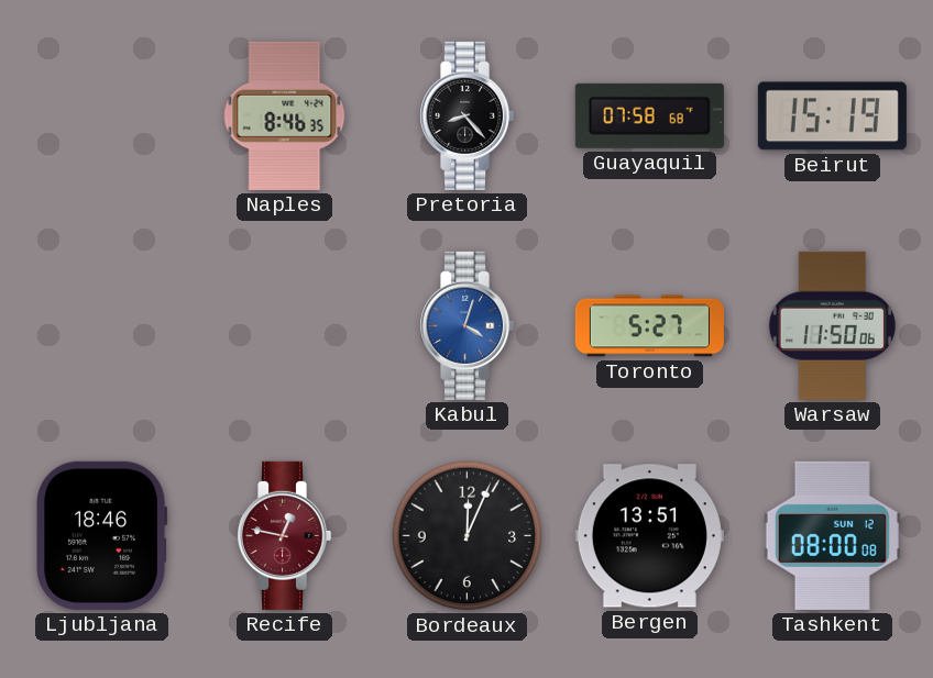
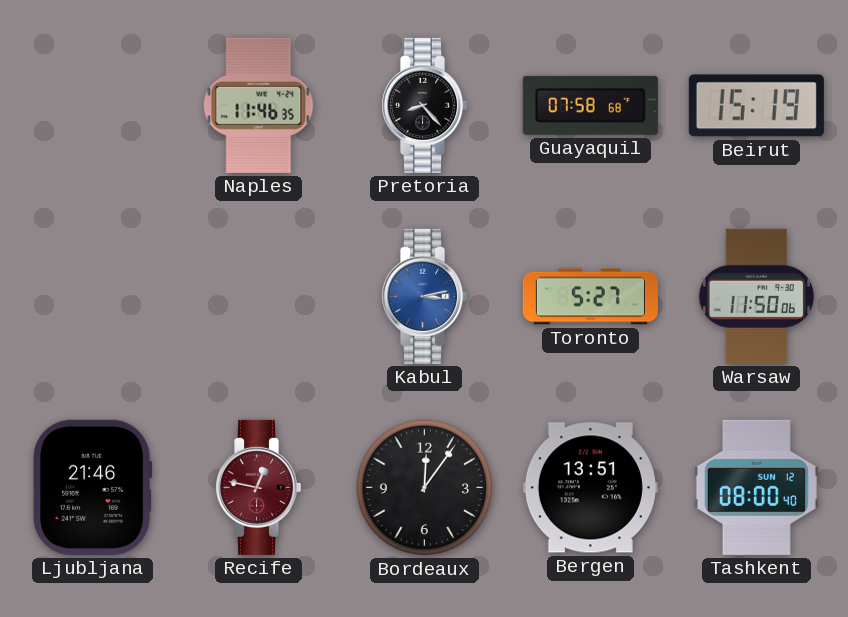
Naples: 8:46 -> 11:46 (259, 105)
Kabul: 4:03 -> 3:13 (425, 296)
Ljubljana: 18:46 -> 21:46 (93, 487)
Bordeaux: 12:04 -> 12:06 (425, 488)
Tashkent: 08:00:08 -> 08:00:40 (756, 487)
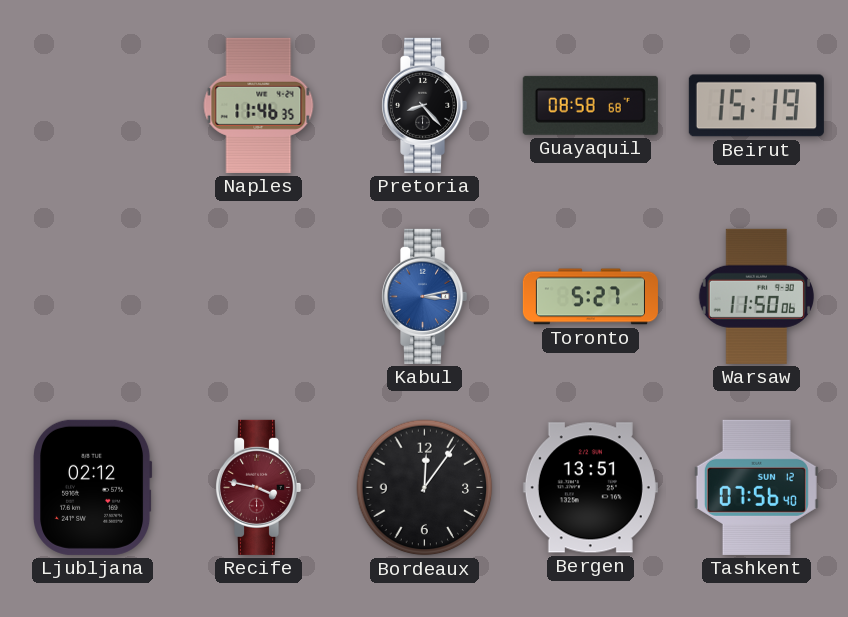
Guayaquil: 07:58 -> 08:58 (590, 105)
Ljubljana: 21:46 -> 02:12 (93, 487)
Recife: 12:47 -> 3:47 (259, 487)
Tashkent: 08:00 -> 07:56 (756, 487)
